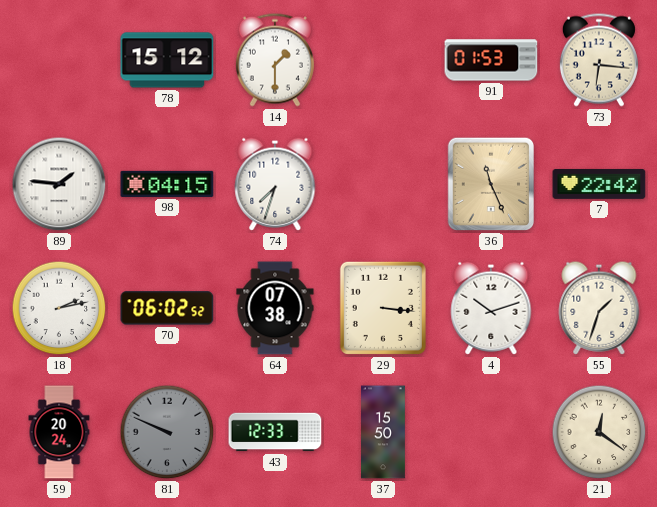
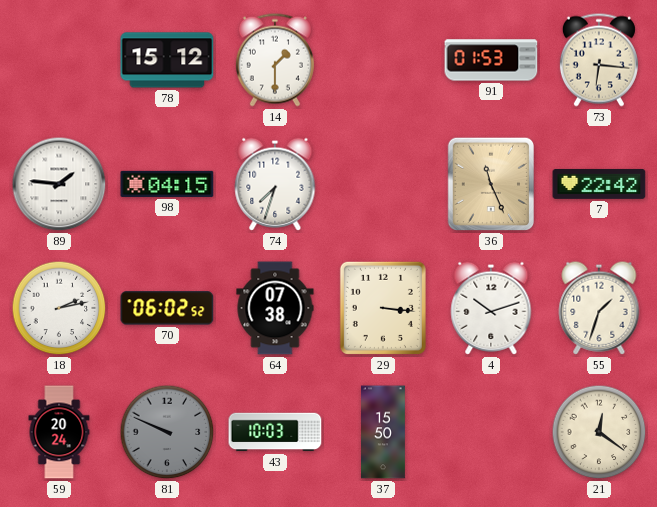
43: 12:33 -> 10:03 (275, 432)
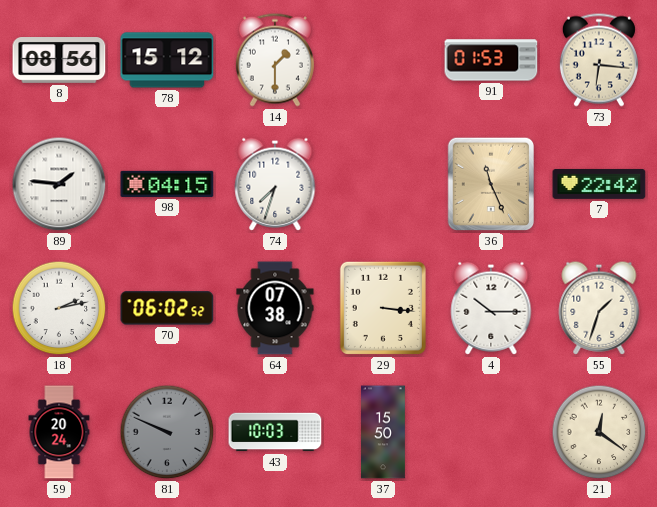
8: none -> 08:56 (59, 61)
4: 10:12 -> 10:15 (491, 308)
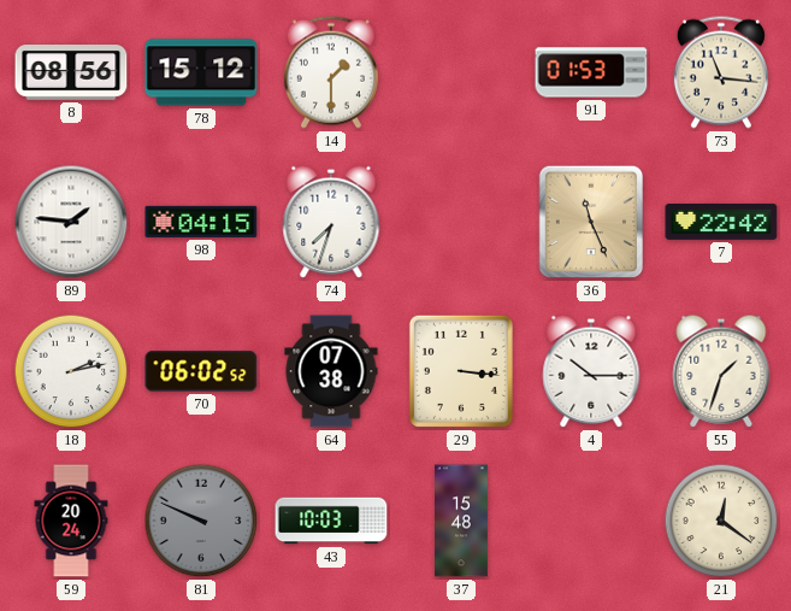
73: 6:16 -> 11:16 (721, 72)
37: 15:50 -> 15:48 (462, 521)
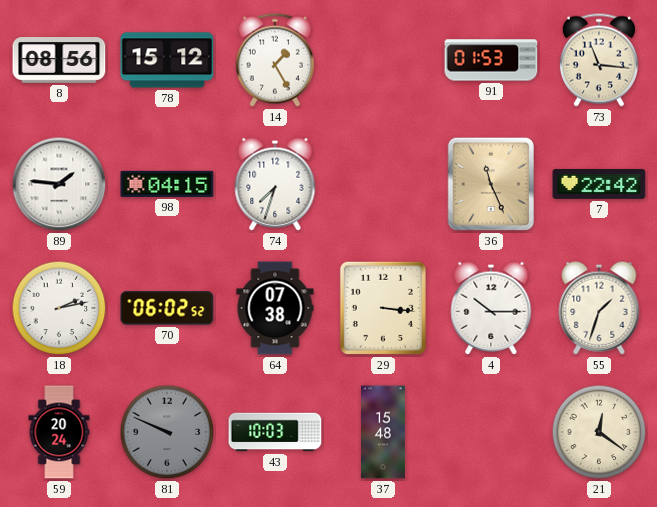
14: 1:30 -> 1:25 (275, 60)
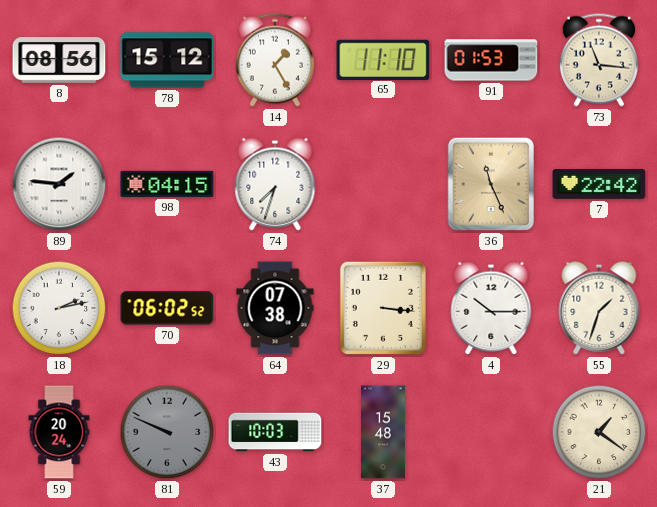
65: none -> 11:10 (383, 59)
21: 12:21 -> 1:21 (599, 432)
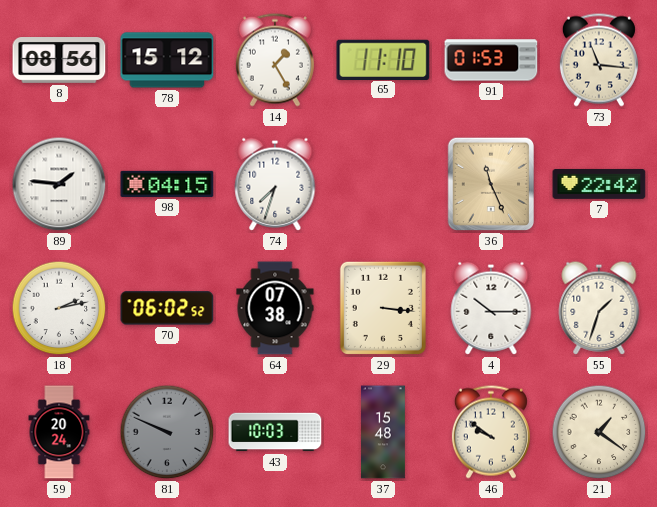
46: none -> 9:51 (491, 432)
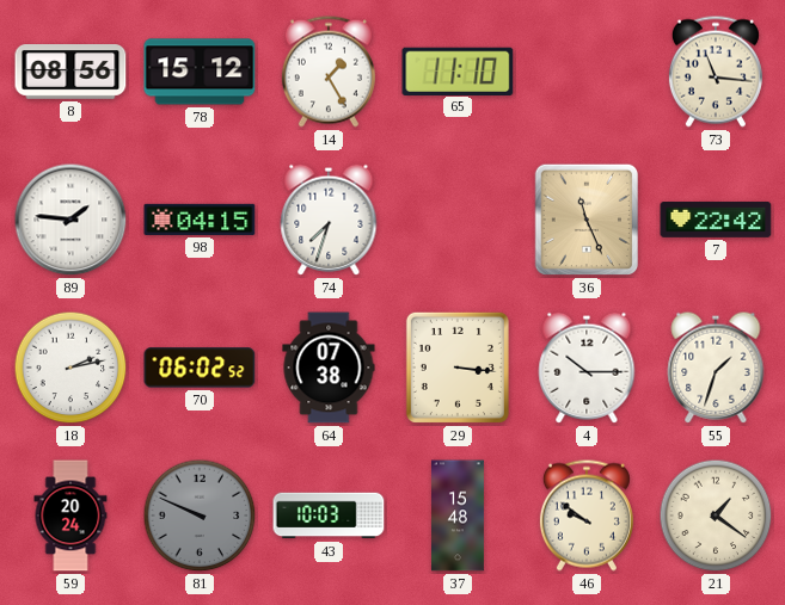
91: 01:53 -> none (491, 60)
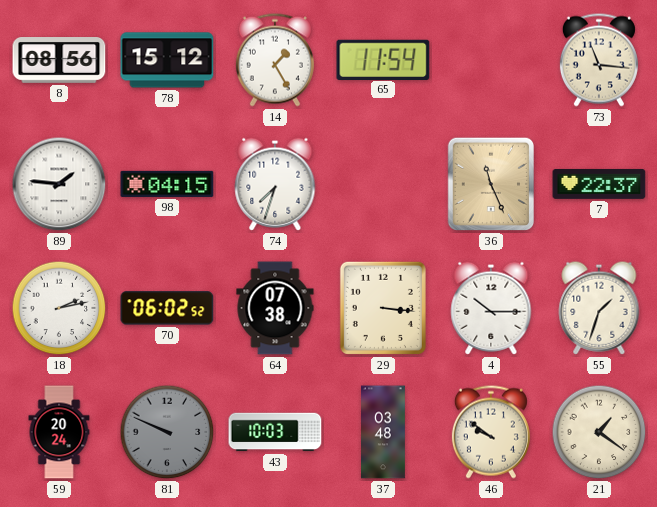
65: 11:10 -> 11:54 (383, 59)
7: 22:42 -> 22:37 (599, 184)
37: 15:48 -> 03:48 (384, 432)
